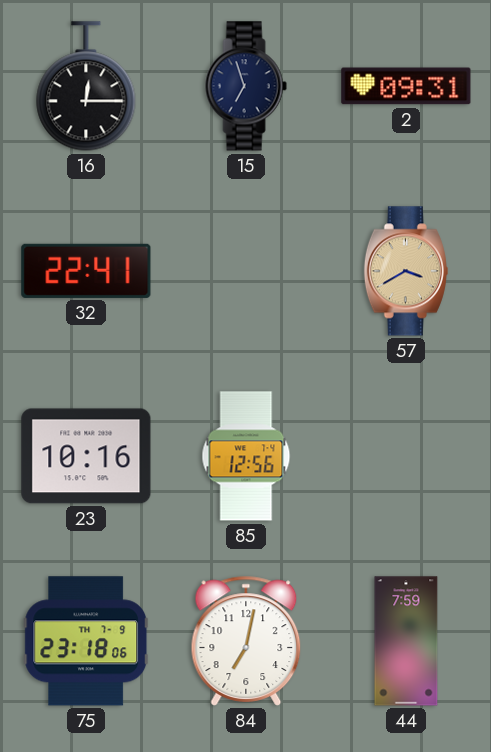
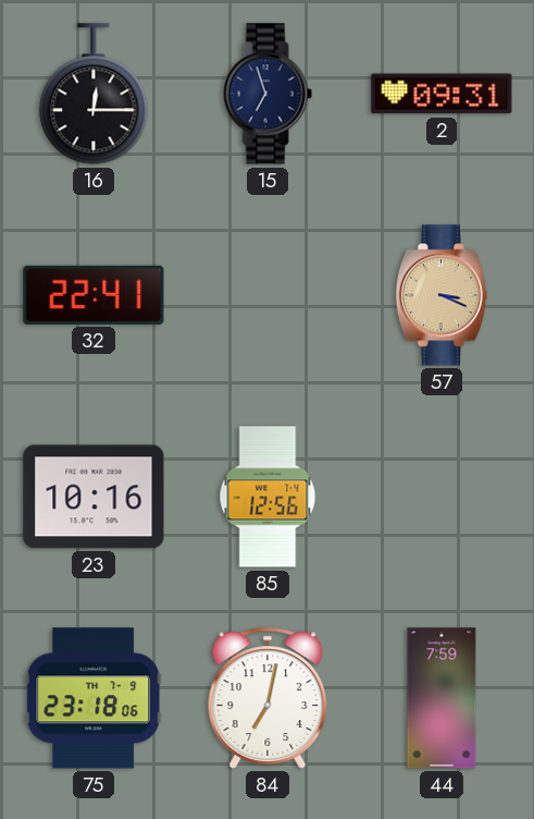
57: 3:40 -> 3:19 (442, 295)
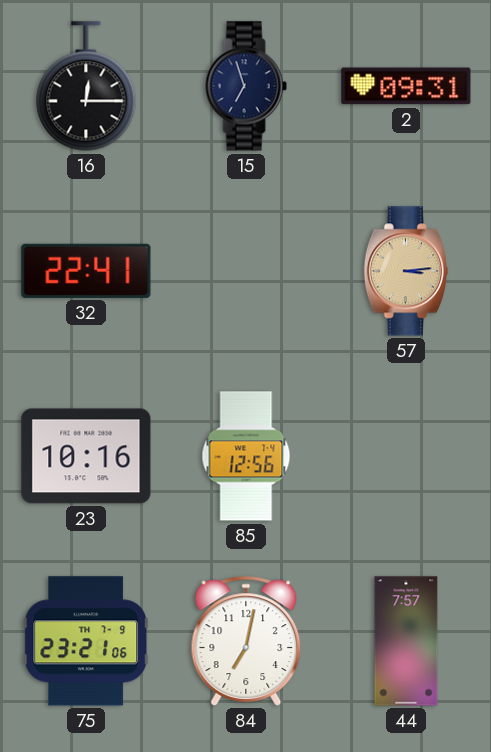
57: 3:19 -> 3:14 (406, 271)
75: 23:18 -> 23:21 (86, 641)
44: 7:59 -> 7:57 (406, 641)
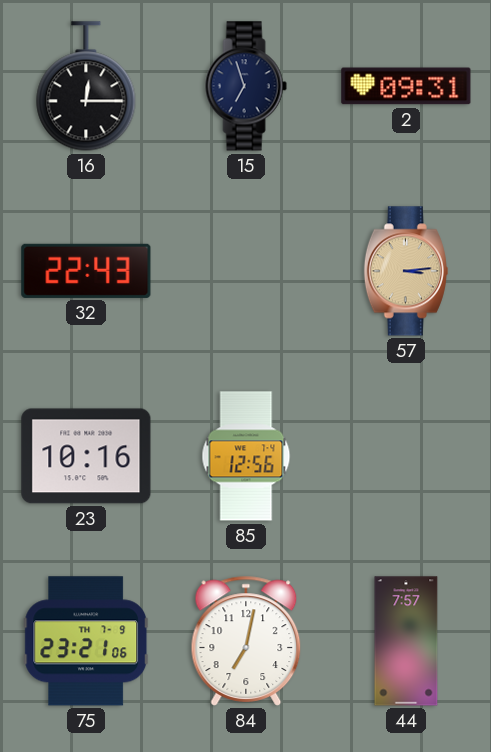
32: 22:41 -> 22:43 (86, 271)
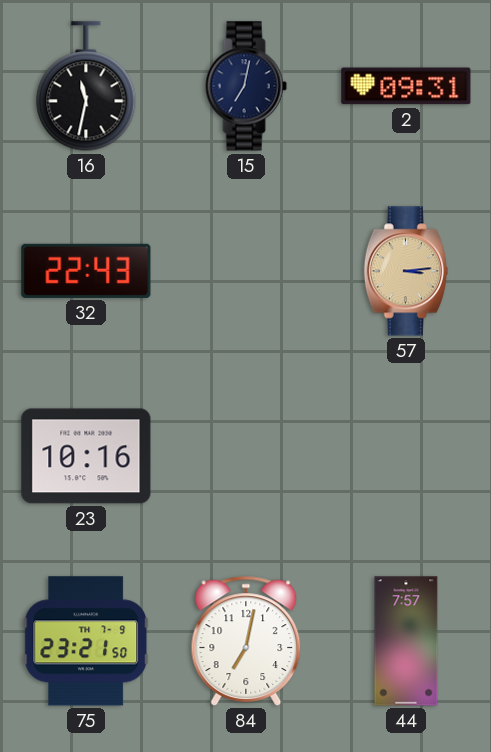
16: 12:15 -> 11:32 (86, 86)
15: 6:57 -> 7:02 (246, 86)
85: 12:56 -> none (246, 456)
75: 23:21:06 -> 23:21:50 (86, 641)
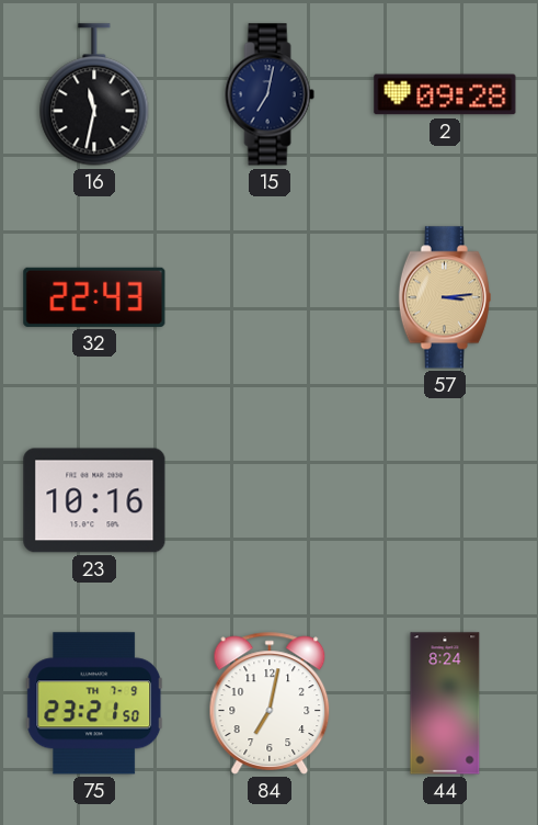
2: 09:31 -> 09:28 (445, 94)
44: 7:57 -> 8:24 (445, 703)
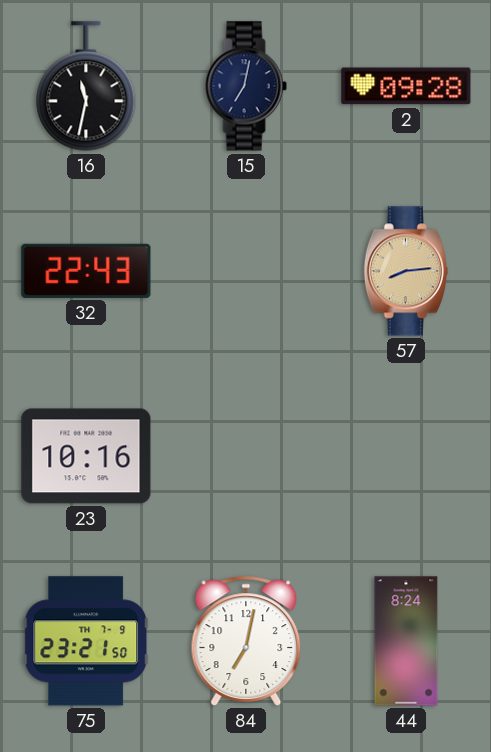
57: 3:14 -> 8:14 (406, 271)
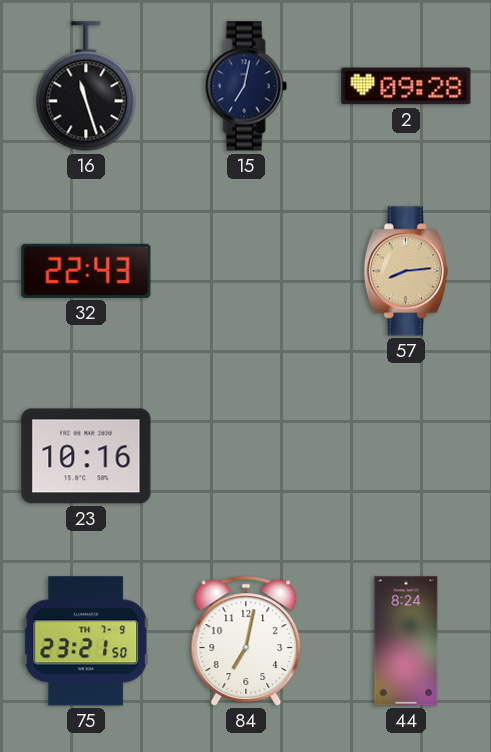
16: 11:32 -> 11:27 (86, 86)
